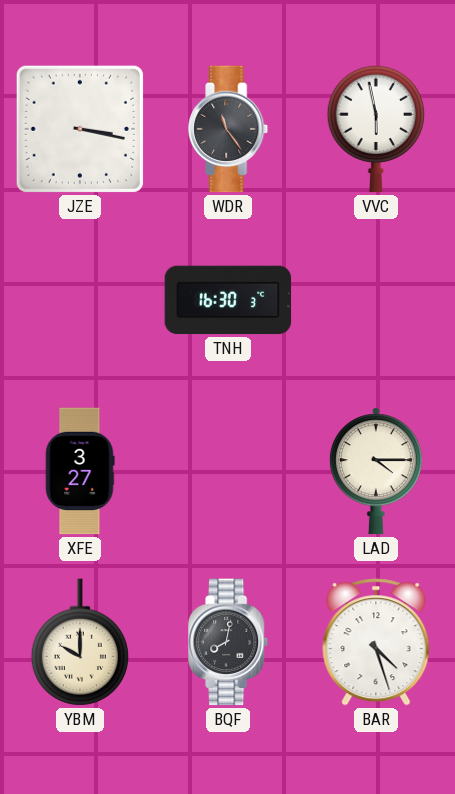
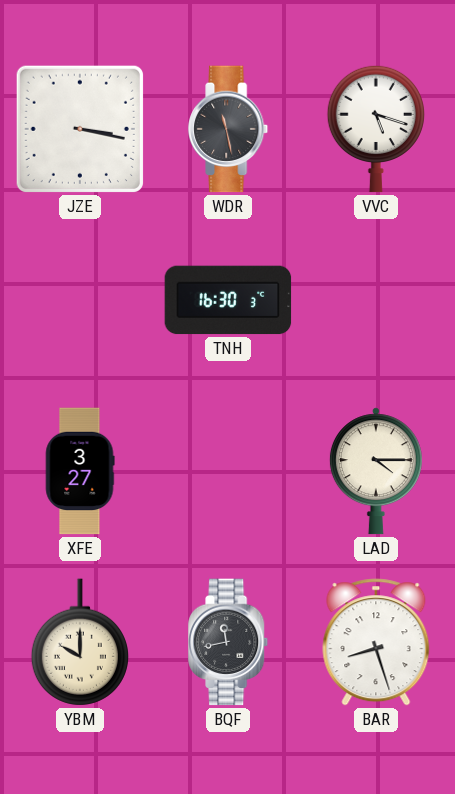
WDR: 11:24 -> 11:28 (229, 129)
VVC: 5:58 -> 5:18 (376, 129)
BQF: 8:02 -> 11:43 (229, 642)
BAR: 4:27 -> 8:27 (376, 642)
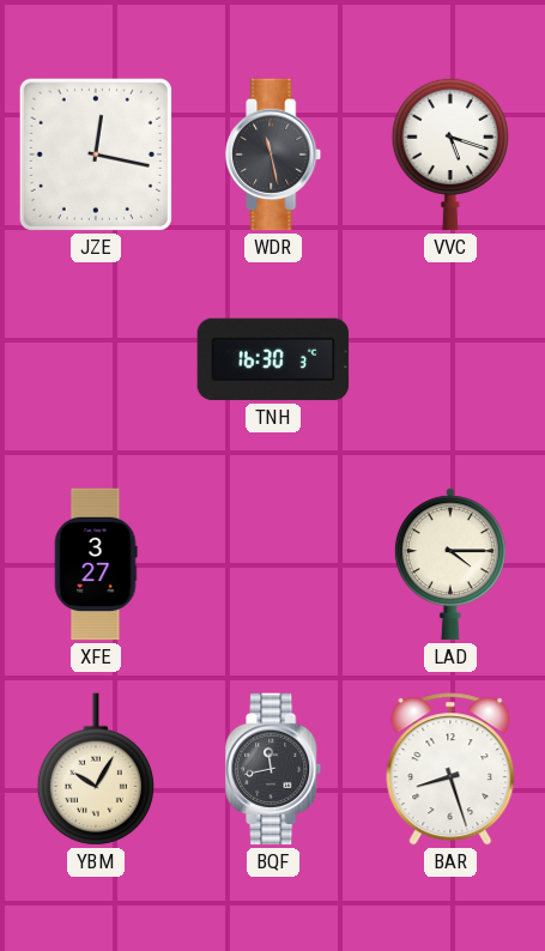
JZE: 3:17 -> 12:17 (96, 155)
YBM: 10:00 -> 10:05 (96, 769)
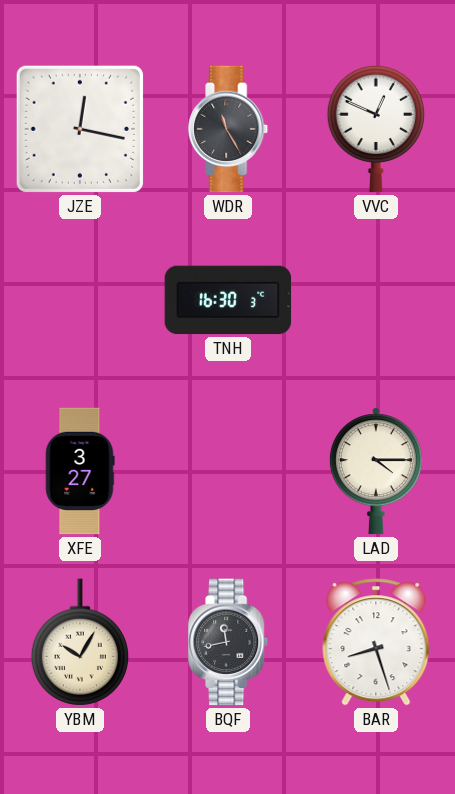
WDR: 11:28 -> 11:25 (229, 129)
VVC: 5:18 -> 12:49 (376, 129)
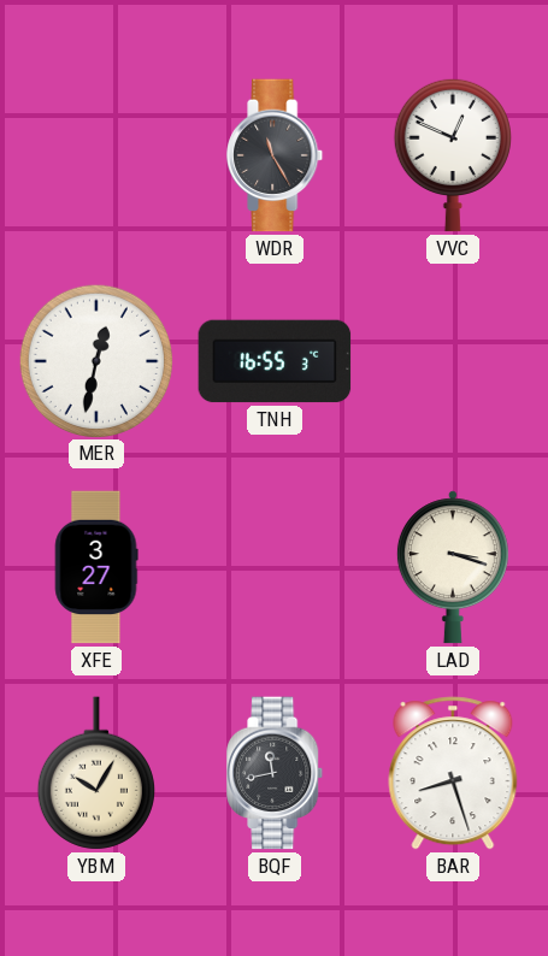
JZE: 12:17 -> none (80, 129)
MER: none -> 12:32 (95, 360)
TNH: 16:30 -> 16:55 (275, 361)
LAD: 4:15 -> 3:18 (453, 567)
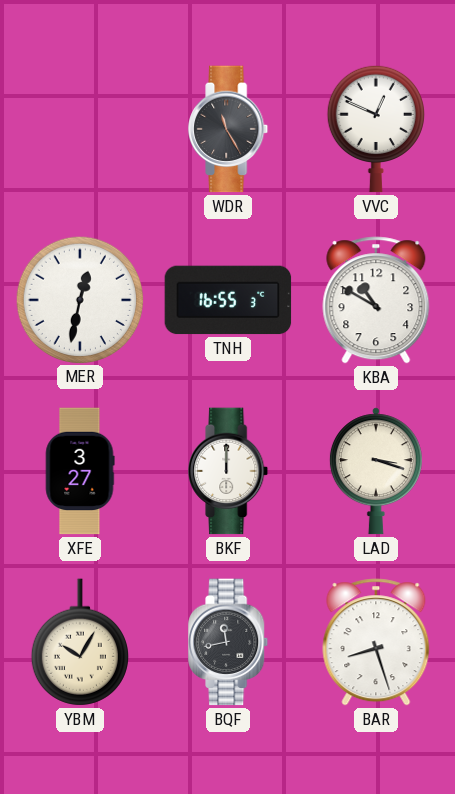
KBA: none -> 10:50 (376, 300)
BKF: none -> 12:00 (229, 471)
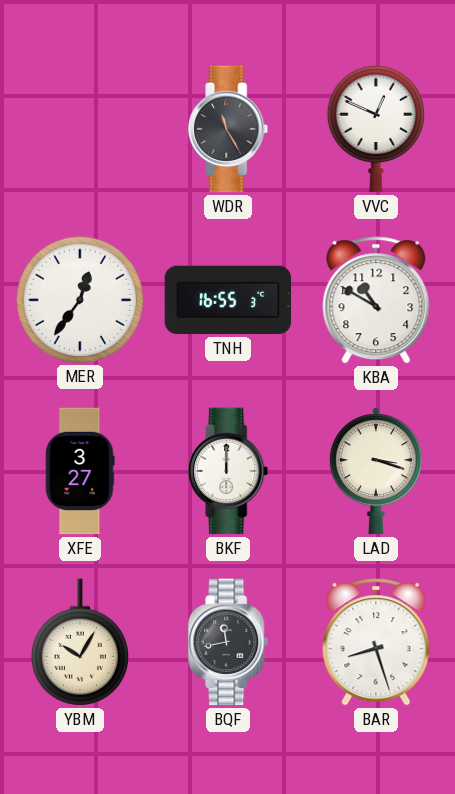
MER: 12:32 -> 12:36 (79, 299)
